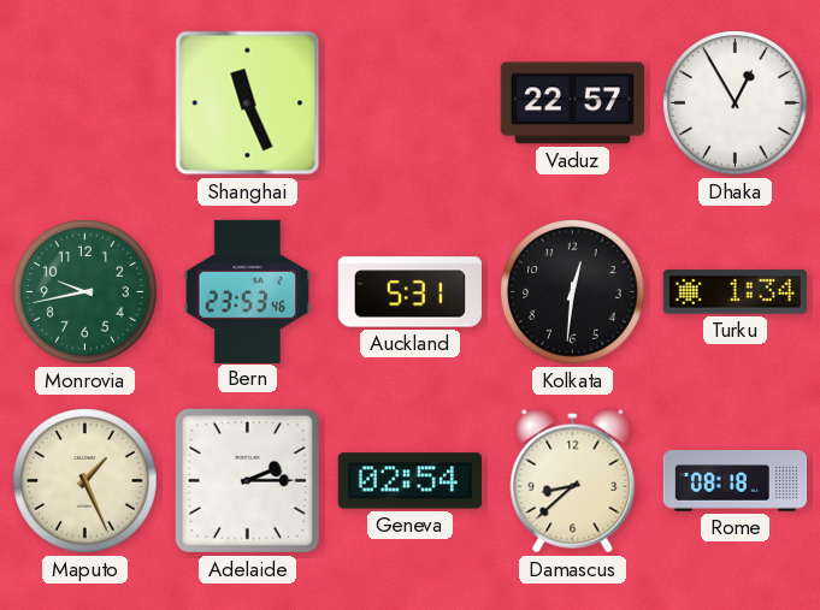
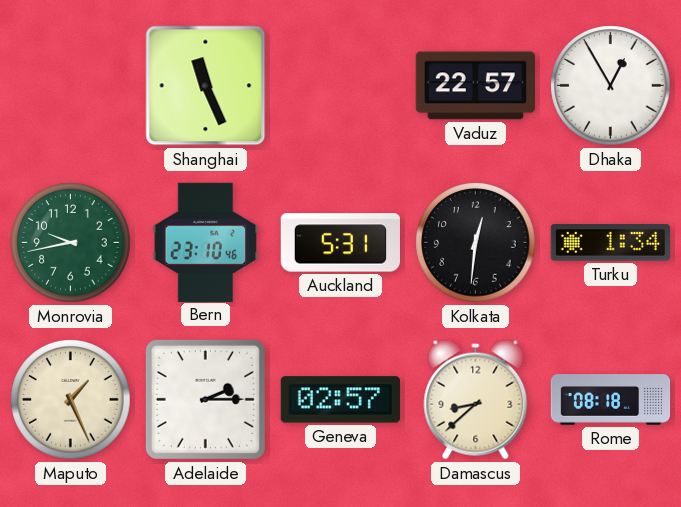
Bern: 23:53 -> 23:10 (206, 242)
Geneva: 02:54 -> 02:57 (340, 400)
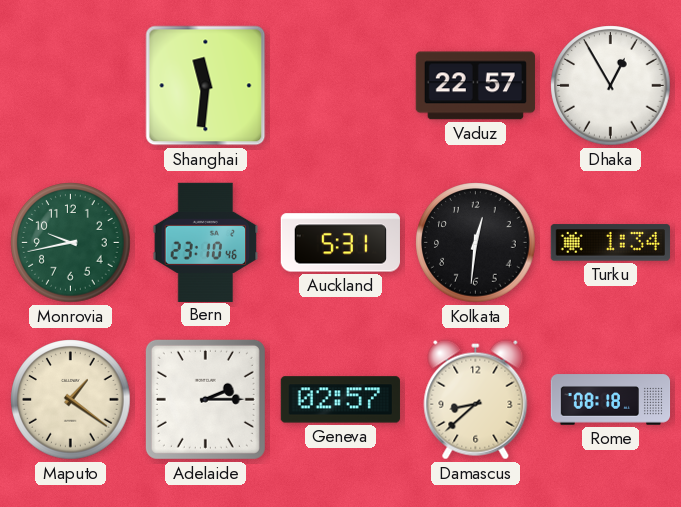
Shanghai: 11:26 -> 11:31 (206, 86)
Maputo: 1:26 -> 1:21 (71, 400)
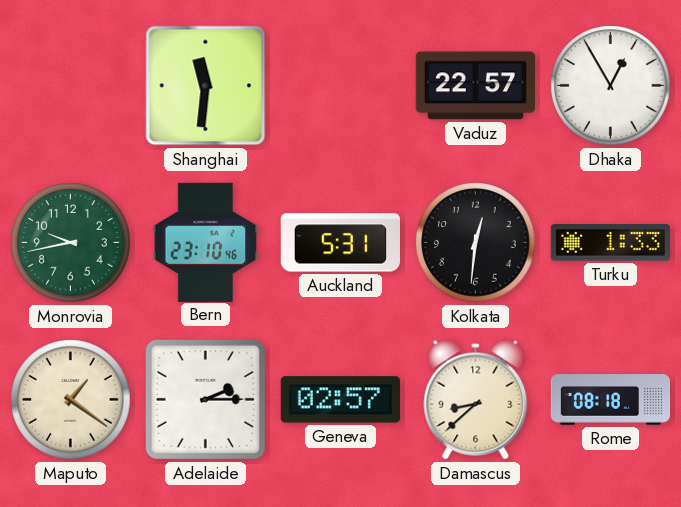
Turku: 1:34 -> 1:33 (610, 243)
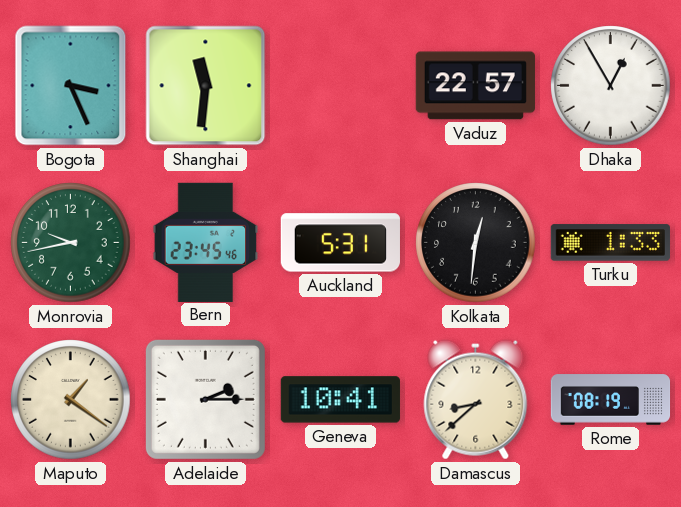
Bogota: none -> 3:26 (71, 86)
Bern: 23:10 -> 23:45 (206, 242)
Geneva: 02:57 -> 10:41 (340, 400)
Rome: 08:18 -> 08:19 (611, 400)
